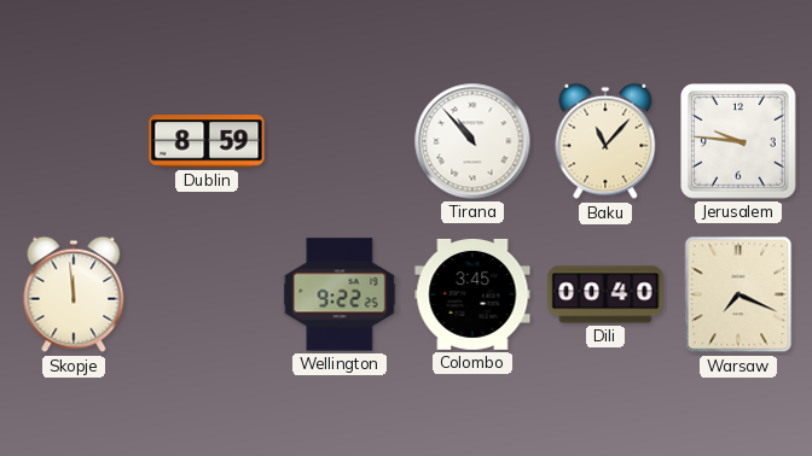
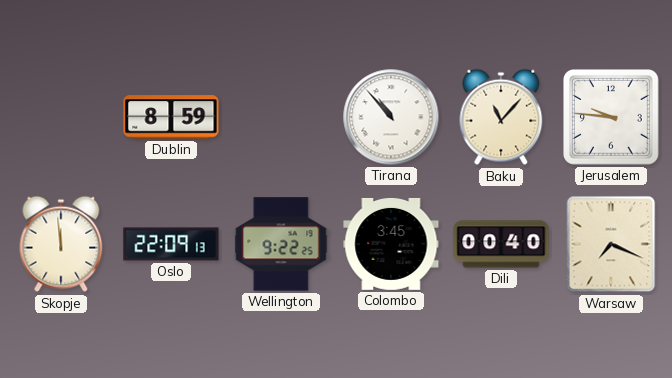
Oslo: none -> 22:09 (171, 244)
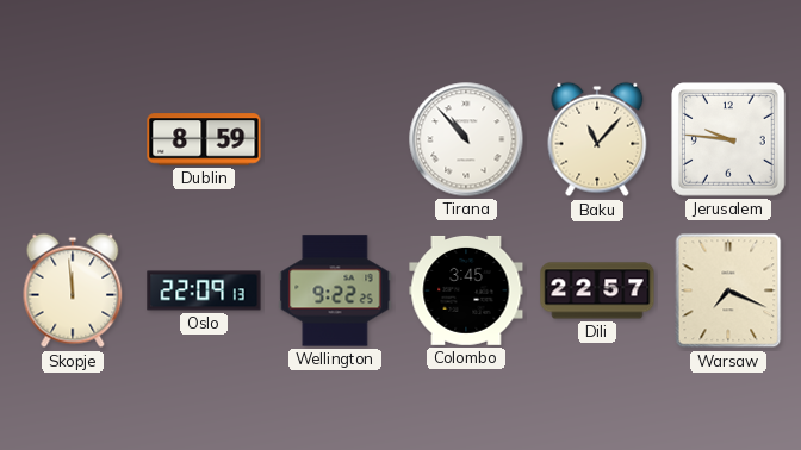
Dili: 00:40 -> 22:57 (597, 290)
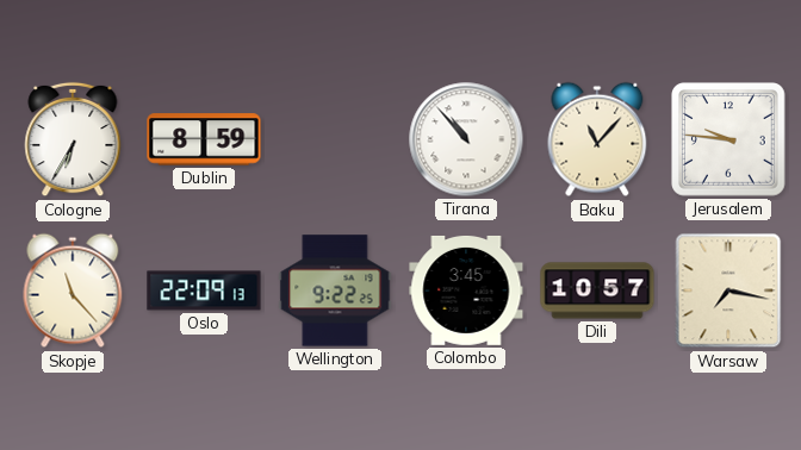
Cologne: none -> 6:35 (73, 139)
Skopje: 11:59 -> 11:23 (73, 290)
Dili: 22:57 -> 10:57 (597, 290)
Warsaw: 7:19 -> 7:17 (728, 290)
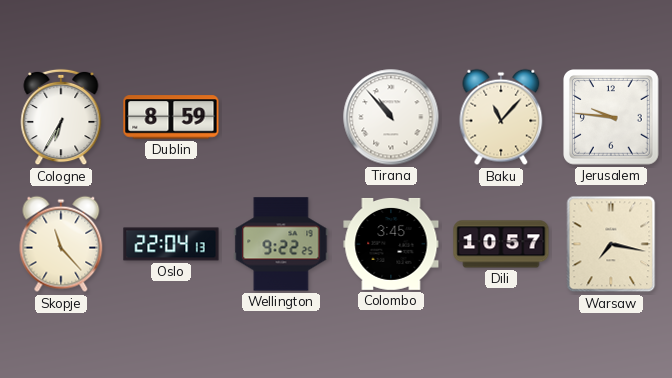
Oslo: 22:09 -> 22:04 (171, 244)
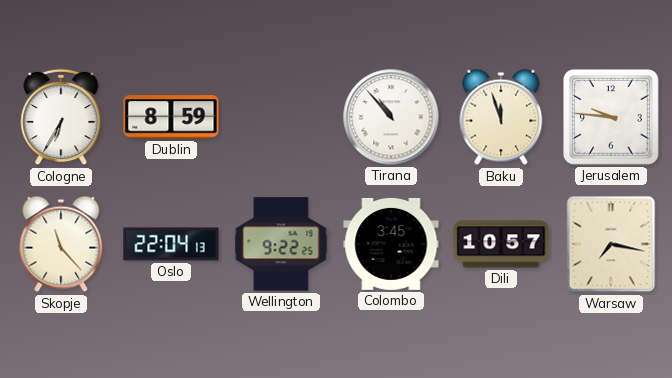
Baku: 11:07 -> 11:57 (501, 117)
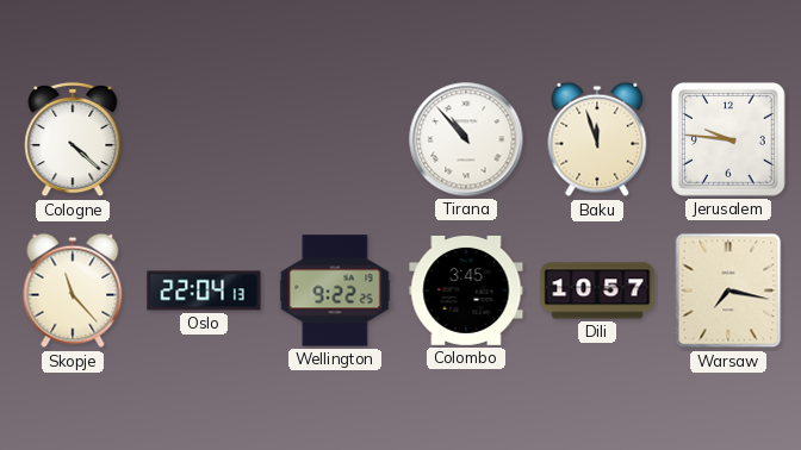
Cologne: 6:35 -> 4:22 (73, 139)
Dublin: 8:59 -> none (171, 117)
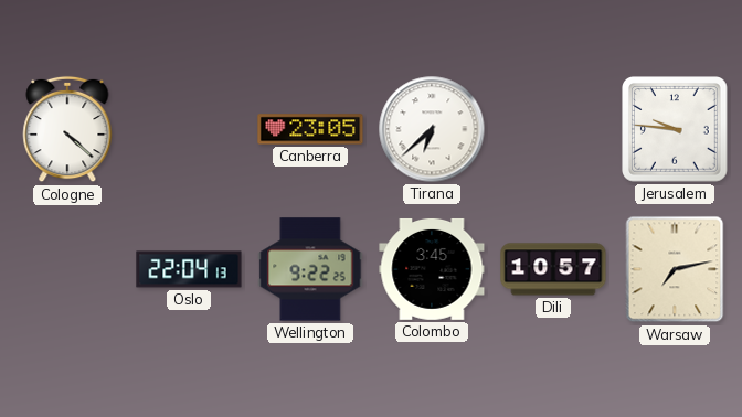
Canberra: none -> 23:05 (310, 129)
Tirana: 10:53 -> 6:38 (432, 129)
Baku: 11:57 -> none (597, 139)
Skopje: 11:23 -> none (73, 290)
Warsaw: 7:17 -> 7:13 (675, 269)
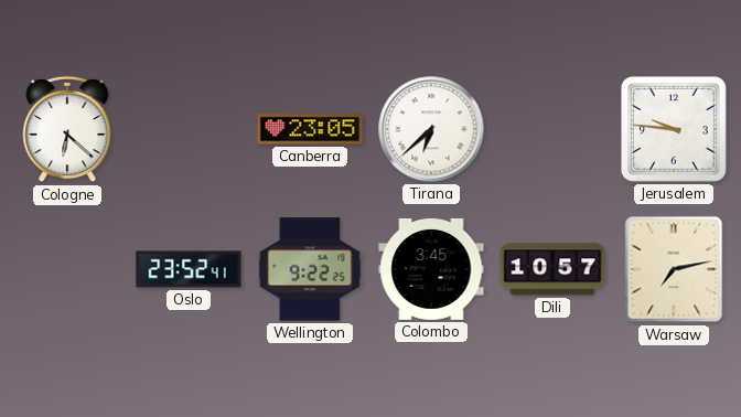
Cologne: 4:22 -> 6:22 (67, 129)
Oslo: 22:04 -> 23:52 (189, 269)
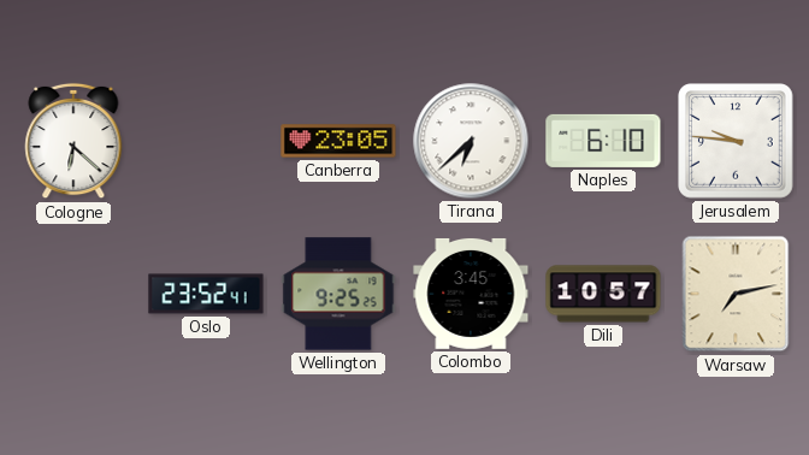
Naples: none -> 6:10 (603, 141)
Wellington: 9:22 -> 9:25 (338, 294)
